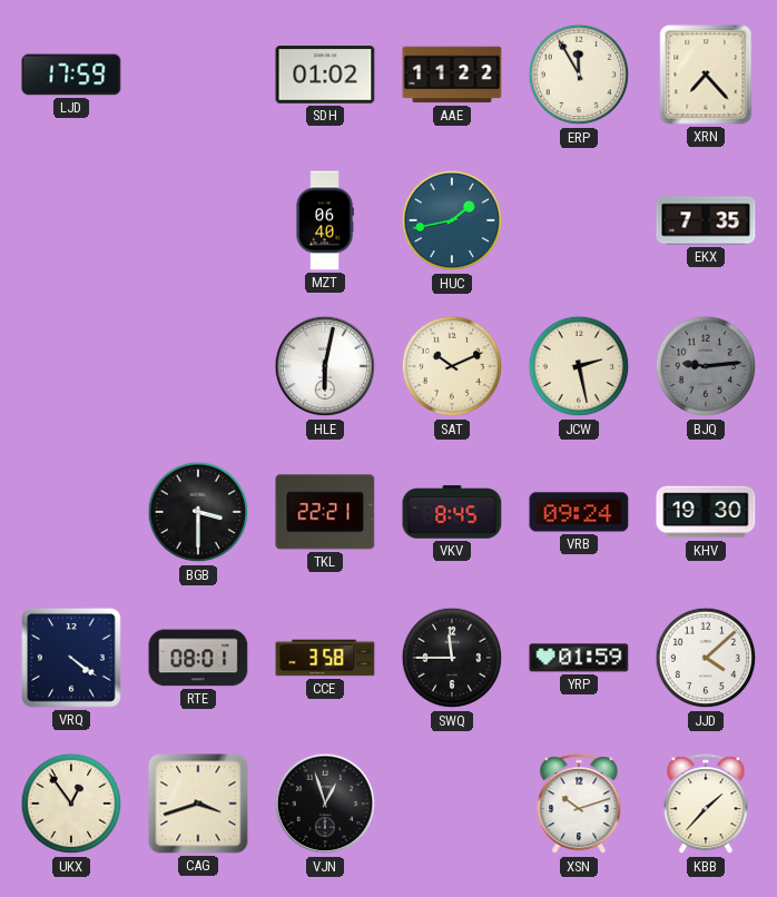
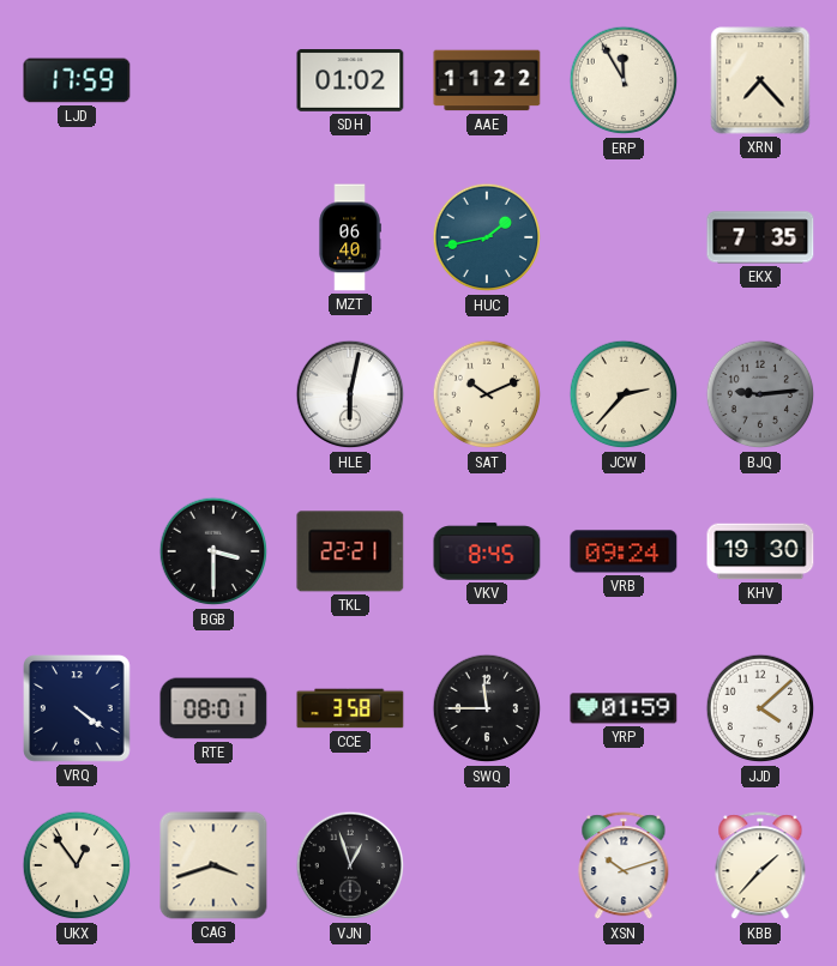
JCW: 2:28 -> 2:37 (624, 394)
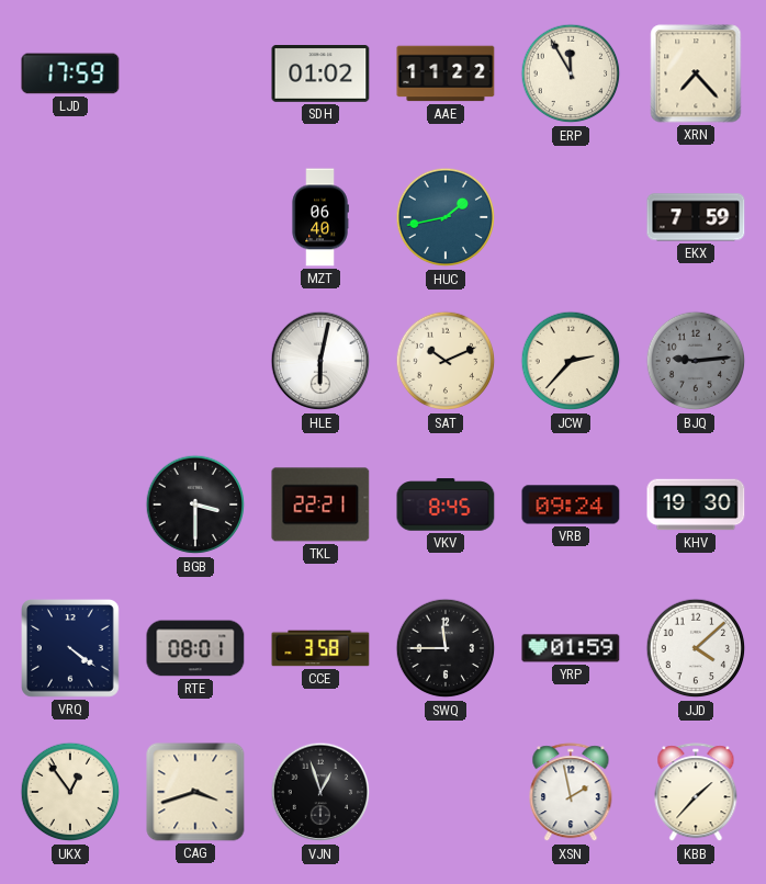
EKX: 7:35 -> 7:59 (696, 217)
XSN: 10:12 -> 1:58 (571, 793)
